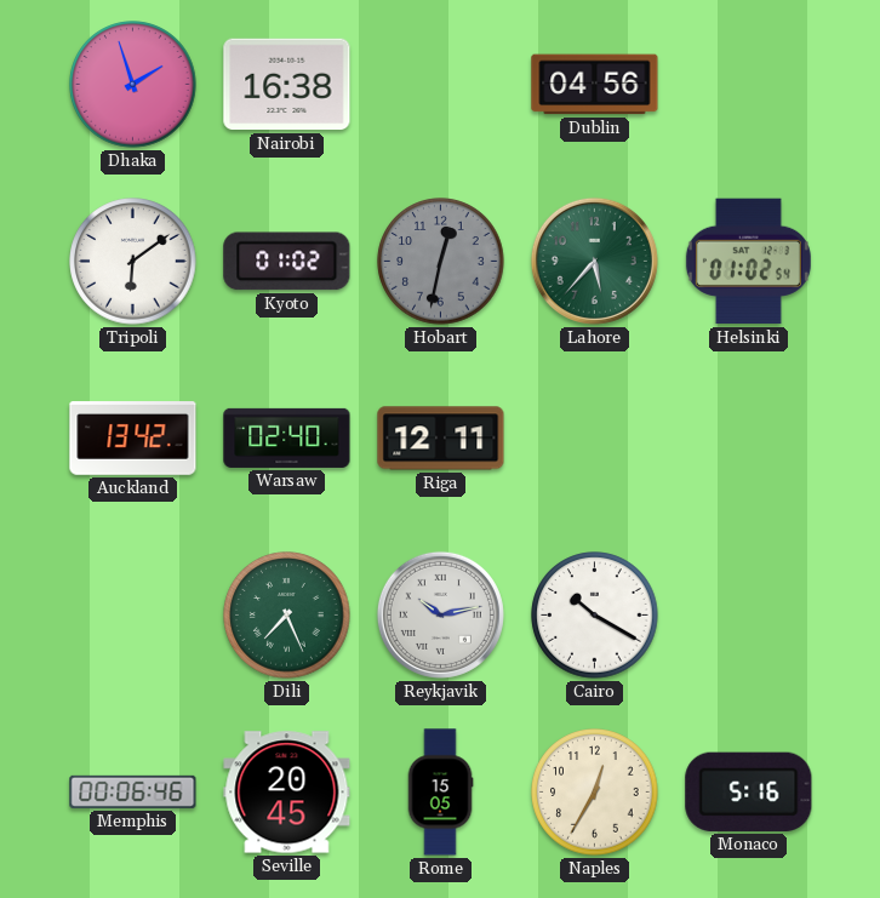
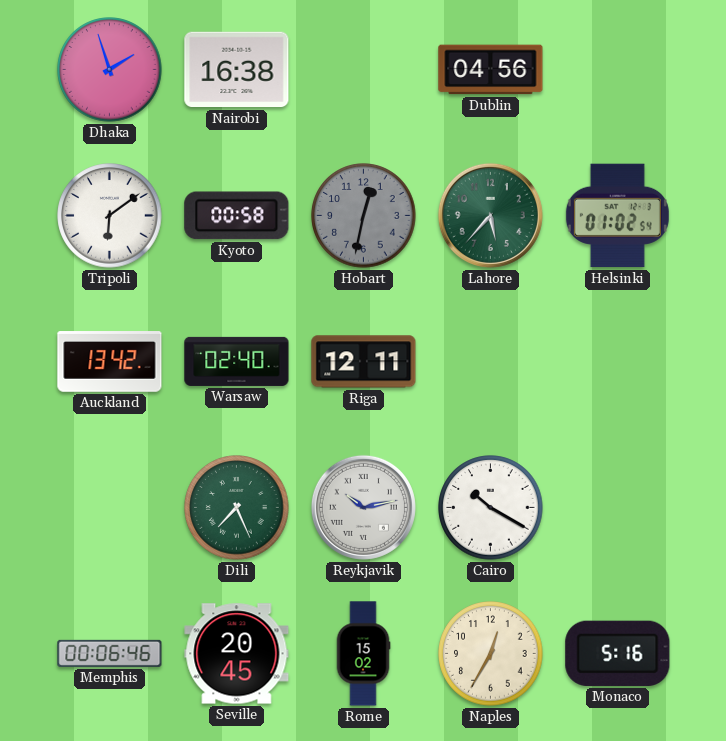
Kyoto: 01:02 -> 00:58 (237, 216)
Rome: 15:05 -> 15:02 (363, 654)
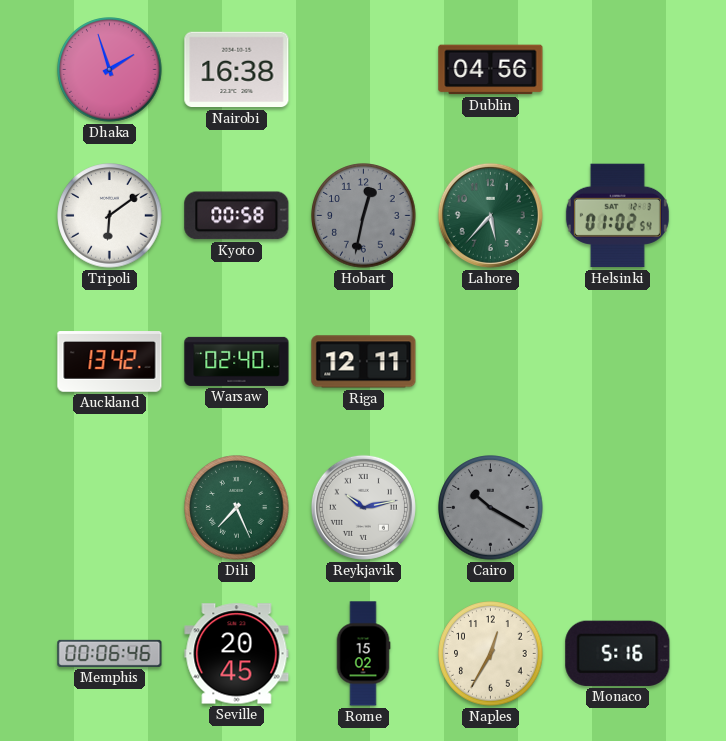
Cairo dial: white -> grey (491, 508)
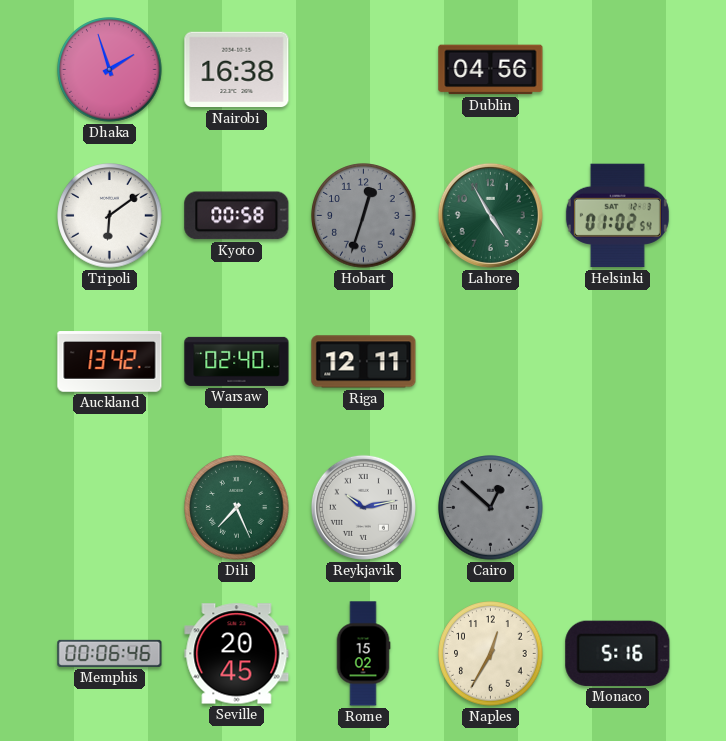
Hobart: 12:32 -> 12:33 (364, 216)
Lahore: 5:37 -> 4:55 (490, 215)
Cairo: 10:20 -> 12:52 (491, 508)
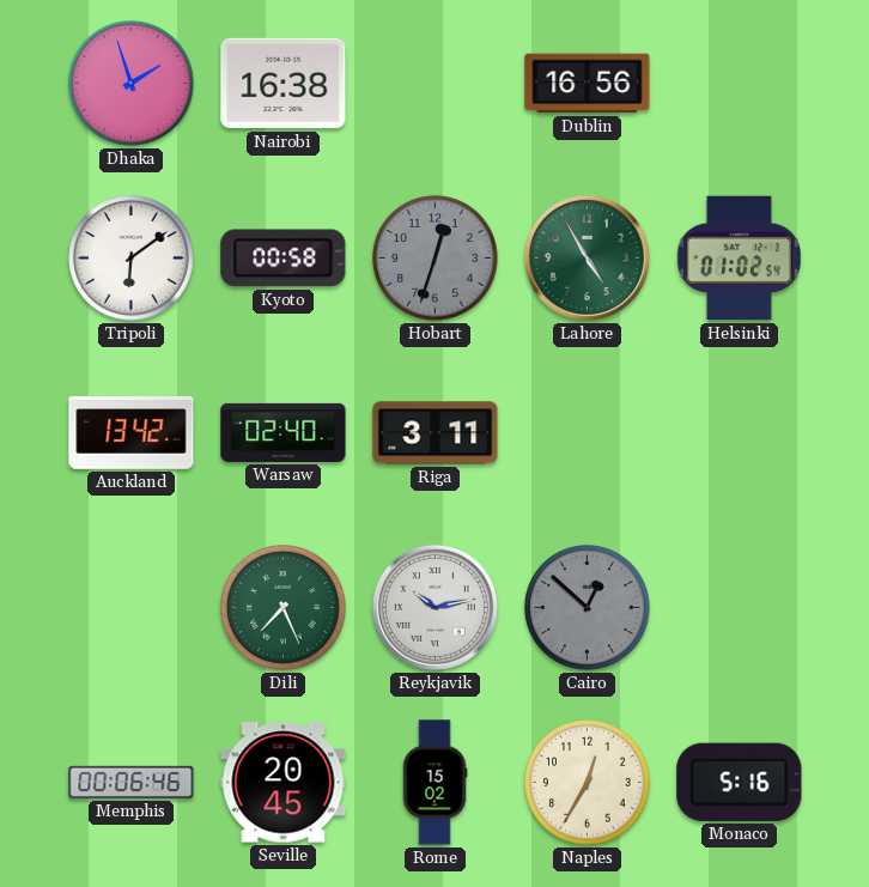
Dublin: 04:56 -> 16:56 (588, 84)
Riga: 12:11 -> 3:11 (436, 433)
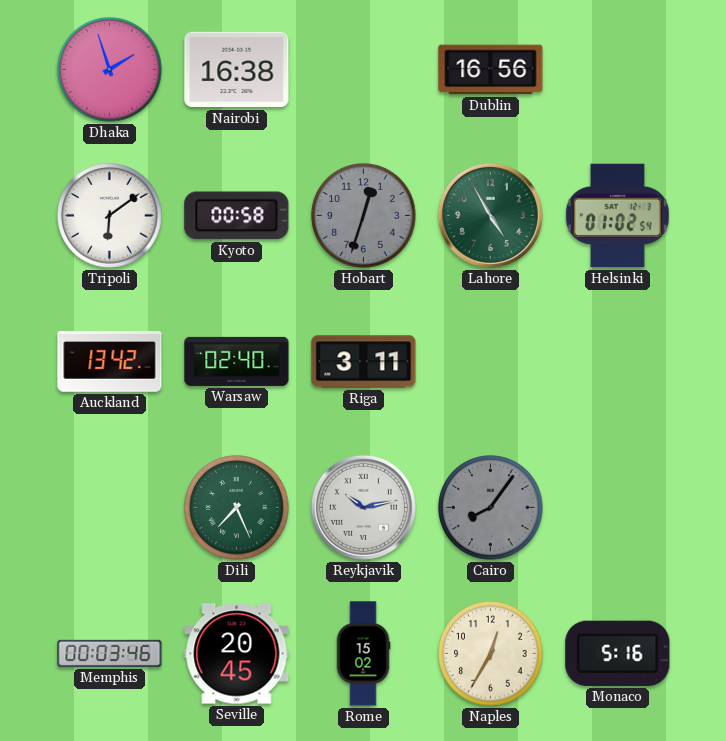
Cairo: 12:52 -> 8:06 (491, 508)
Memphis: 00:06 -> 00:03 (110, 653)
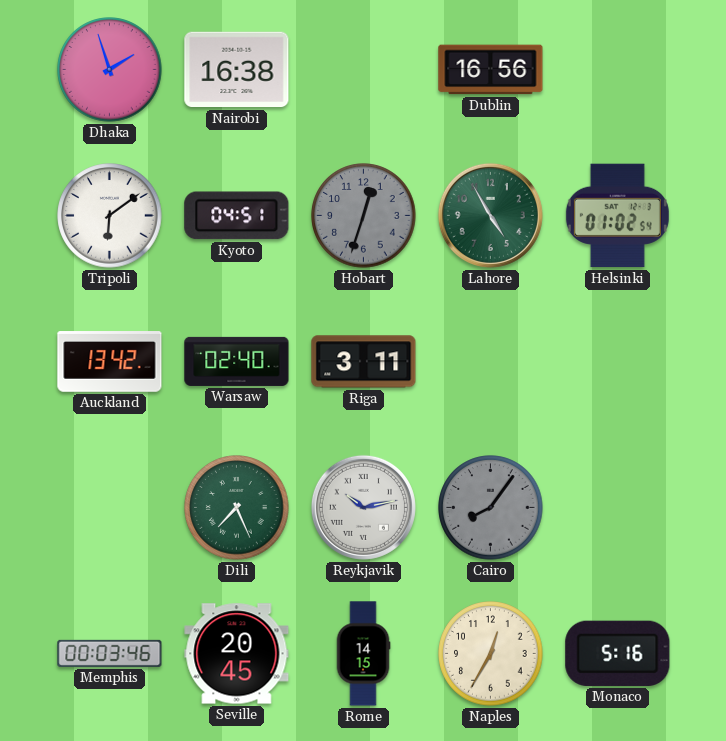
Kyoto: 00:58 -> 04:51 (237, 216)
Rome: 15:02 -> 14:15 (363, 654)
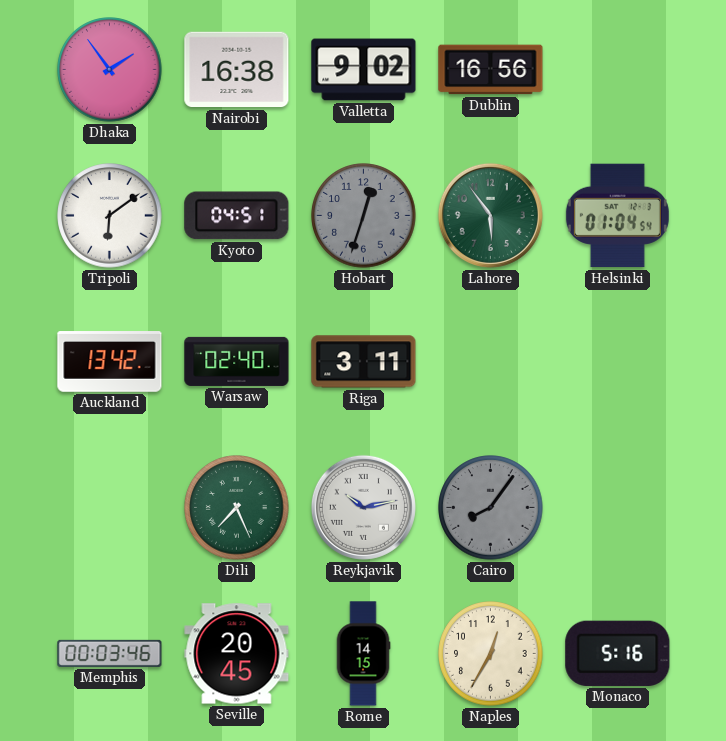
Dhaka: 1:57 -> 1:54 (110, 70)
Valletta: none -> 9:02 (364, 70)
Lahore: 4:55 -> 5:54 (490, 215)
Helsinki: 01:02 -> 01:04 (617, 216)
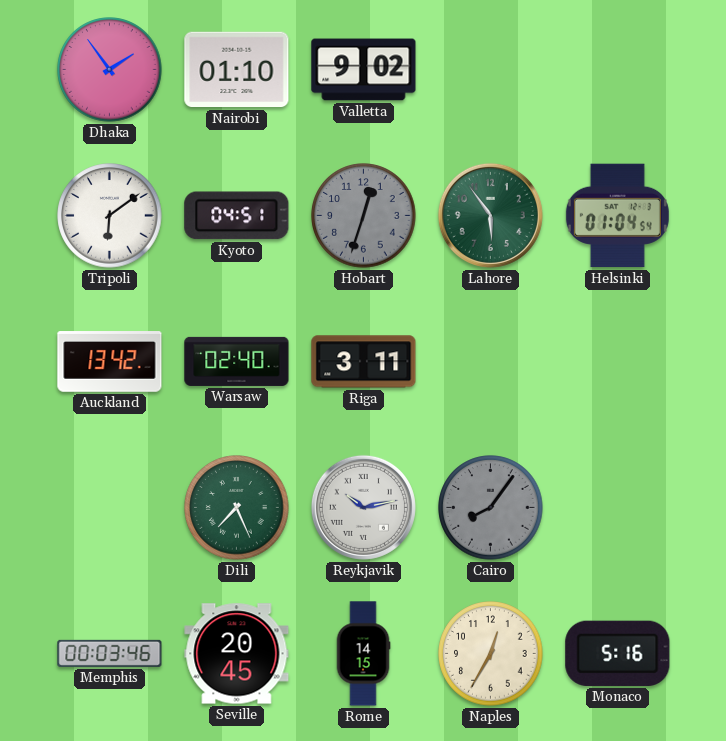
Nairobi: 16:38 -> 01:10 (237, 70)
Dublin: 16:56 -> none (491, 70)
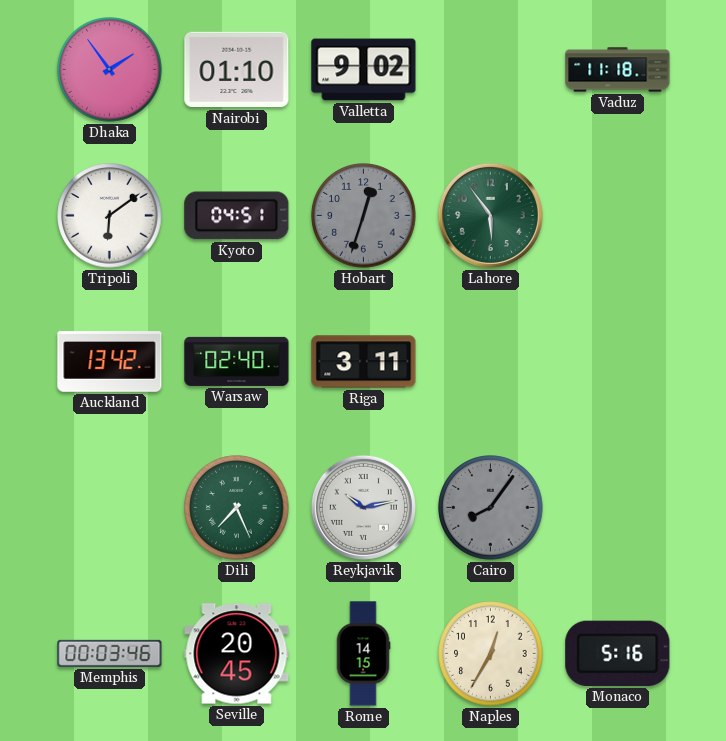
Vaduz: none -> 11:18 (618, 70)
Helsinki: 01:04 -> none (617, 216)
